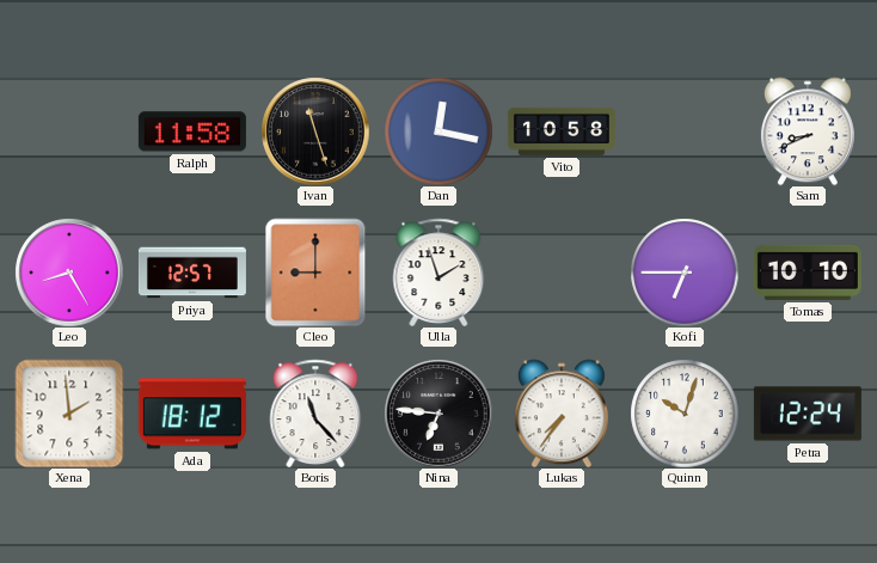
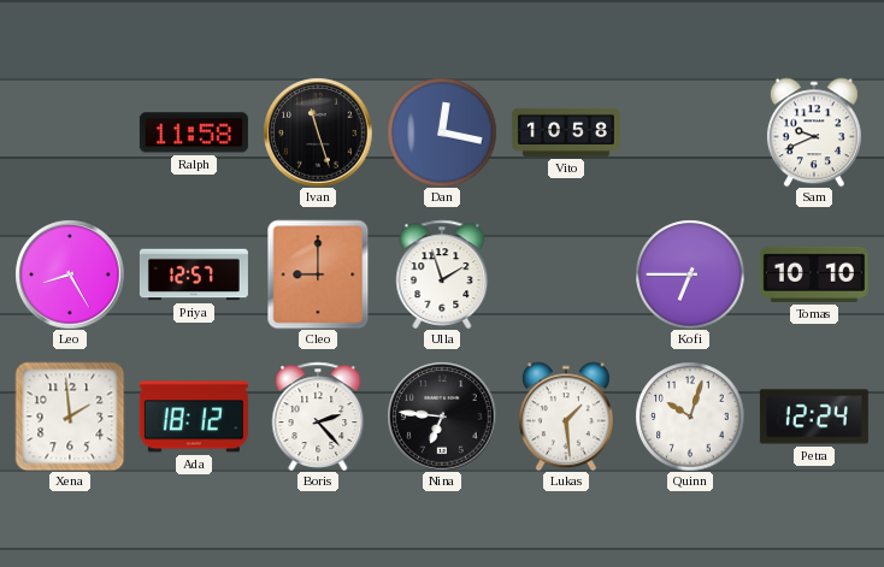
Sam: 8:41 -> 9:41 (814, 132)
Boris: 11:23 -> 2:23 (318, 415)
Lukas: 7:36 -> 1:29 (566, 417)
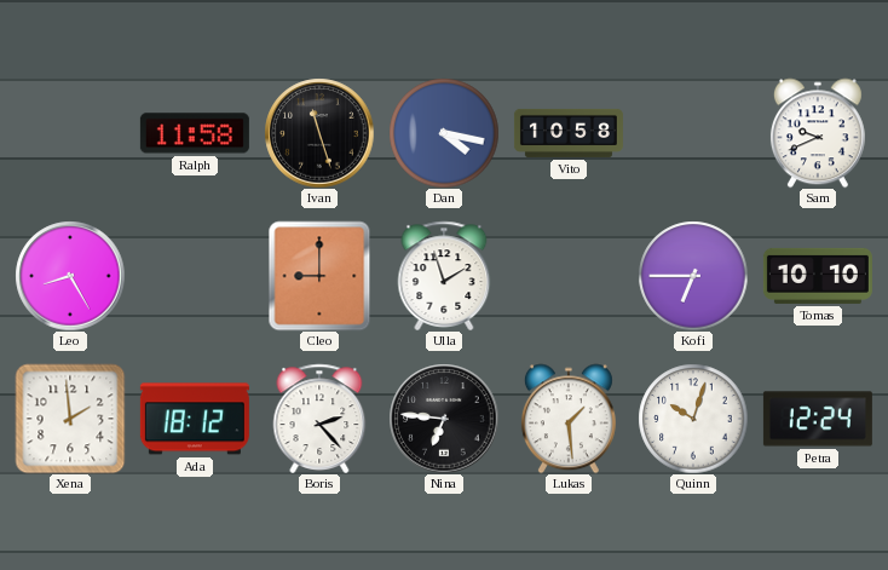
Dan: 12:17 -> 4:17 (444, 133)
Priya: 12:57 -> none (194, 274)
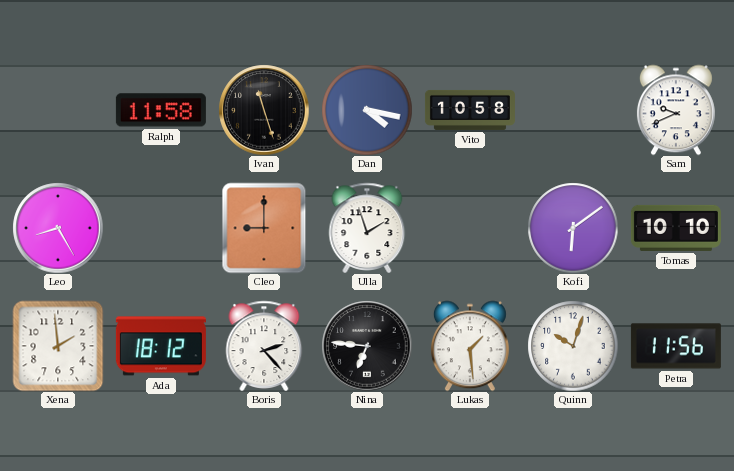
Kofi: 6:45 -> 6:09 (573, 228)
Petra: 12:24 -> 11:56 (676, 346)
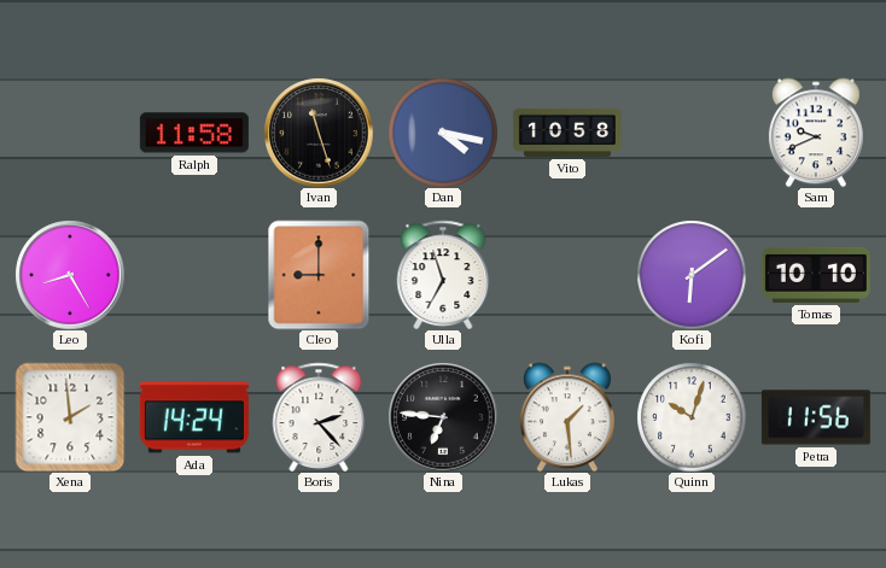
Ulla: 1:57 -> 6:57 (443, 274)
Ada: 18:12 -> 14:24 (194, 417)
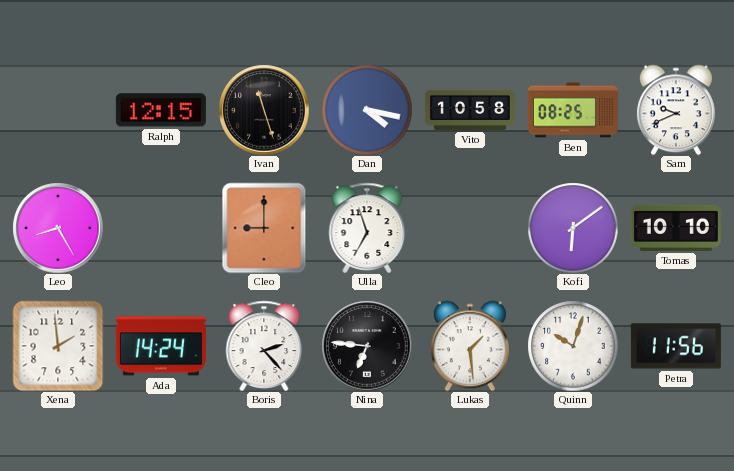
Ralph: 11:58 -> 12:15 (161, 110)
Ben: none -> 08:25 (573, 110)
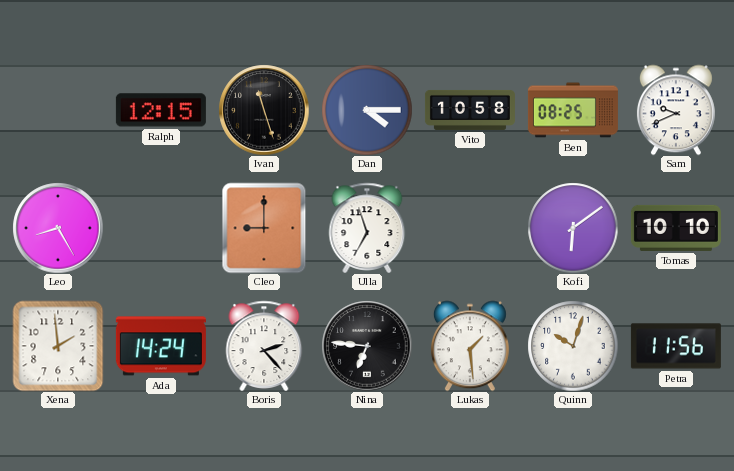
Dan: 4:17 -> 4:15 (367, 110)
